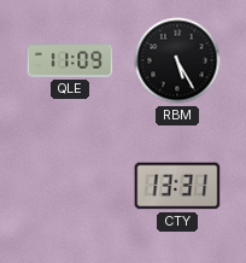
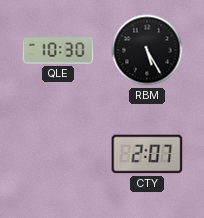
QLE: 11:09 -> 10:30 (58, 50)
CTY: 13:31 -> 2:07 (147, 154)
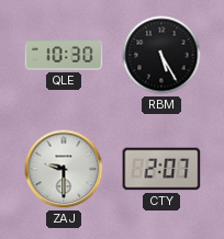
ZAJ: none -> 9:30 (64, 169)
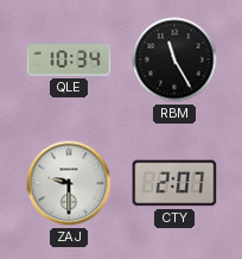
QLE: 10:30 -> 10:34 (69, 59)
RBM: 5:25 -> 11:25 (174, 59)
